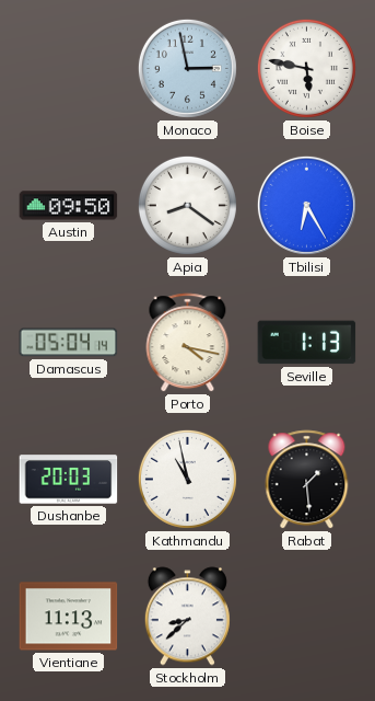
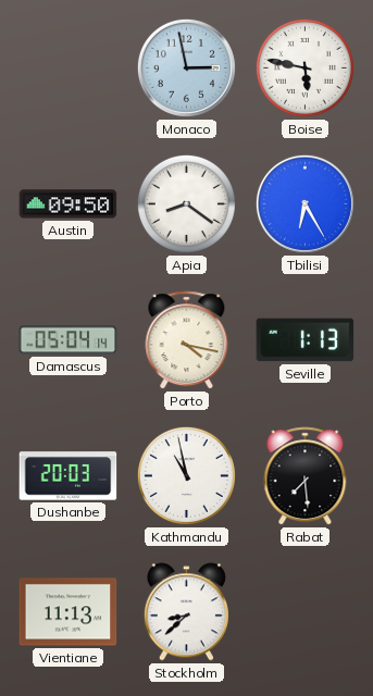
Rabat: 1:29 -> 7:29 (306, 476)
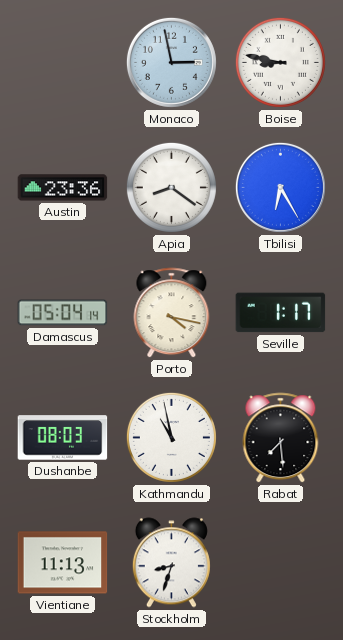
Boise: 5:47 -> 8:47 (280, 62)
Austin: 09:50 -> 23:36 (63, 188)
Seville: 1:13 -> 1:17 (281, 313)
Dushanbe: 20:03 -> 08:03 (63, 438)
Stockholm: 8:38 -> 8:33 (171, 563)
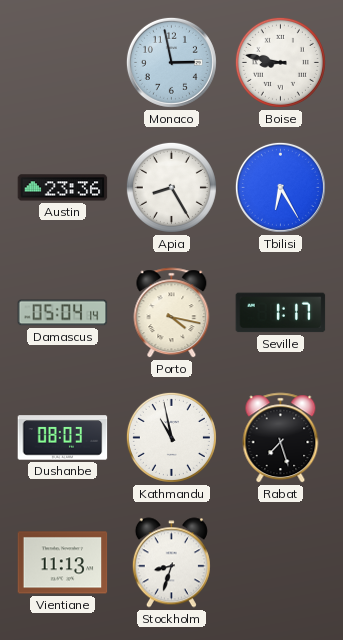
Apia: 8:21 -> 8:25 (171, 187)
Rabat: 7:29 -> 7:27 (281, 438)
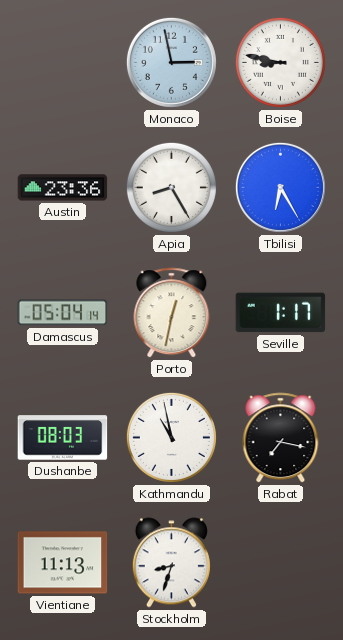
Porto: 4:17 -> 12:32 (172, 313)
Rabat: 7:27 -> 7:17 (281, 438)
